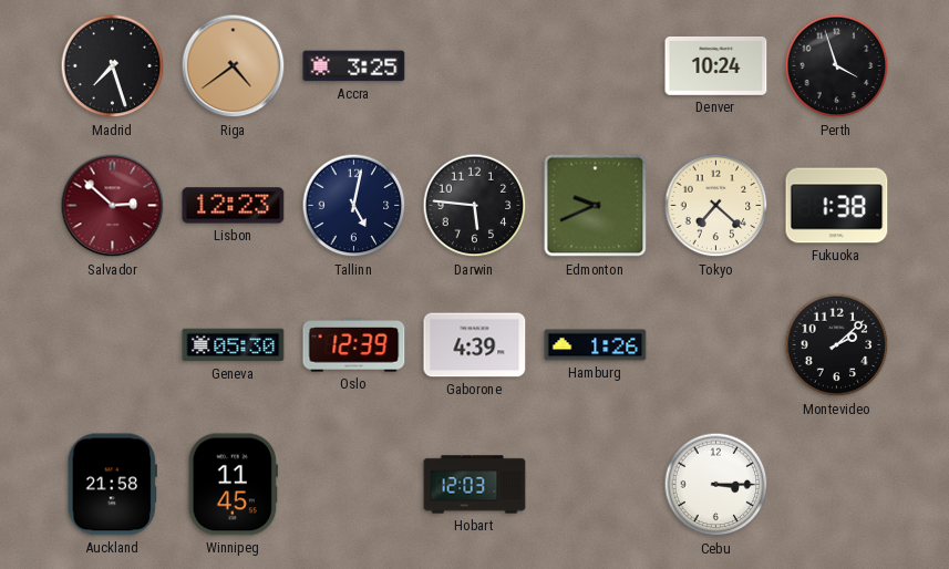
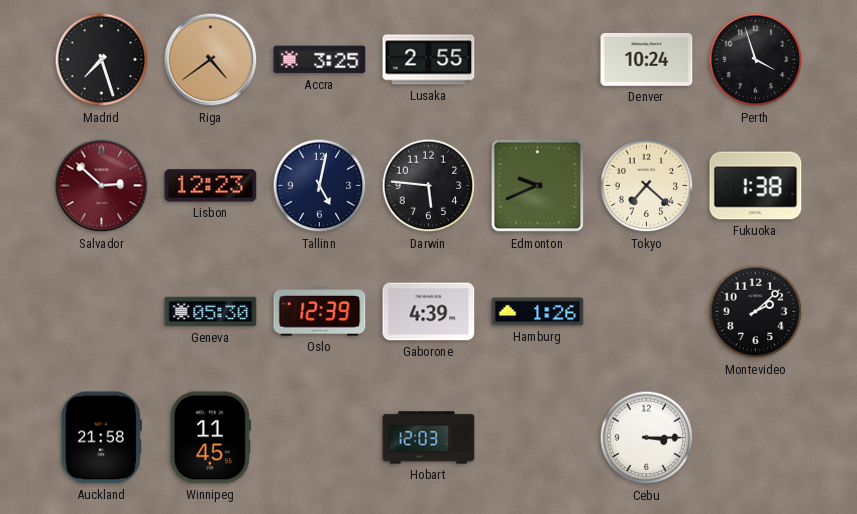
Lusaka: none -> 2:55 (429, 60)
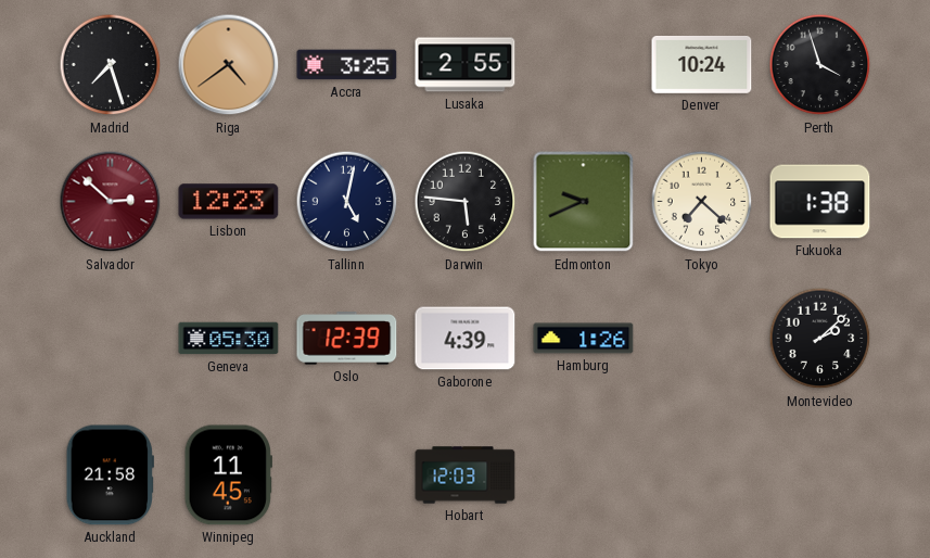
Cebu: 3:15 -> none (647, 438)
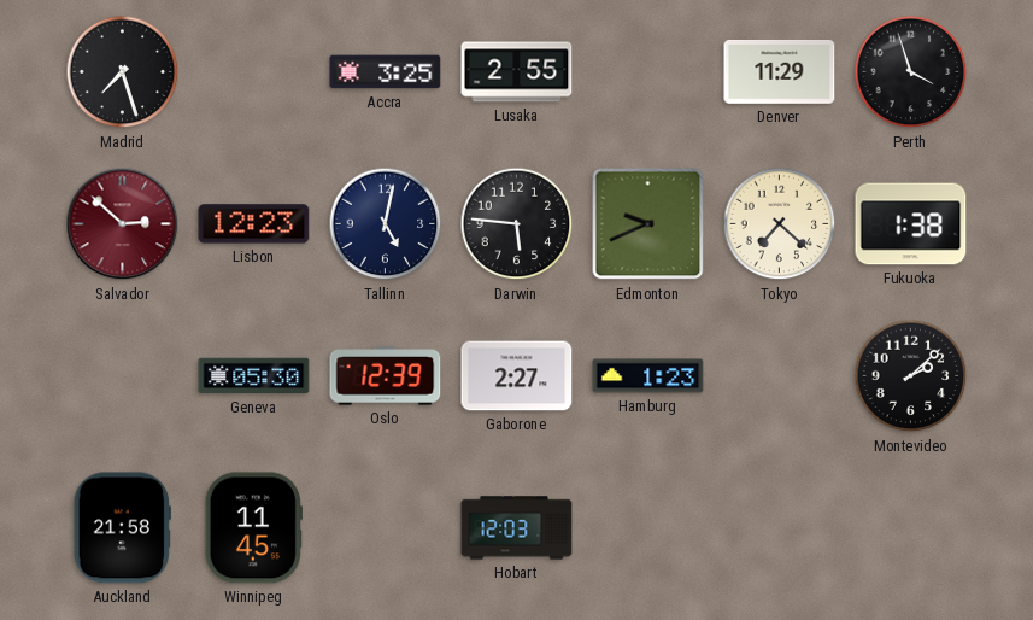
Riga: 4:39 -> none (229, 65)
Denver: 10:24 -> 11:29 (780, 71)
Gaborone: 4:39 -> 2:27 (517, 376)
Hamburg: 1:26 -> 1:23 (648, 376)
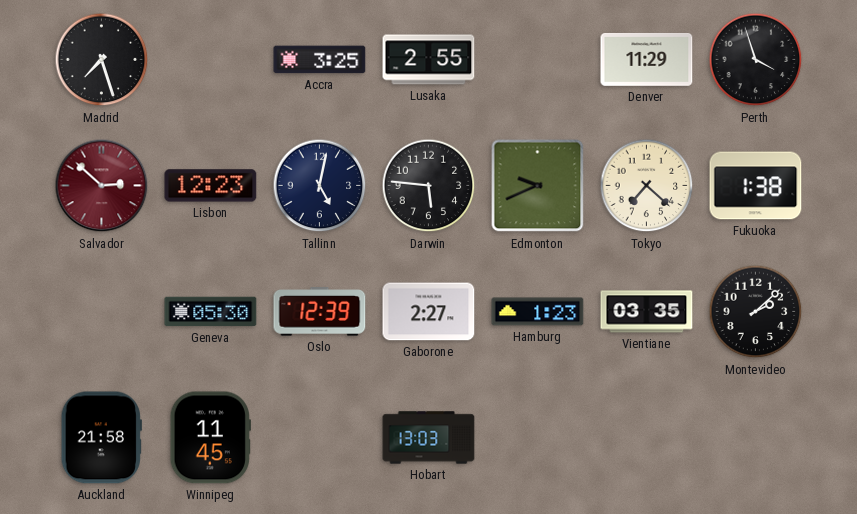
Vientiane: none -> 03:35 (647, 312)
Hobart: 12:03 -> 13:03 (429, 438)
